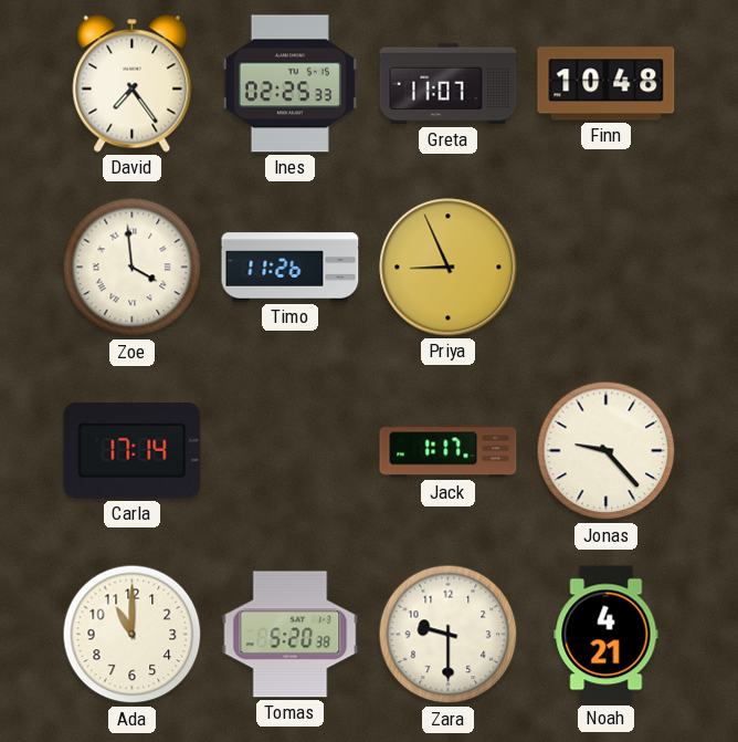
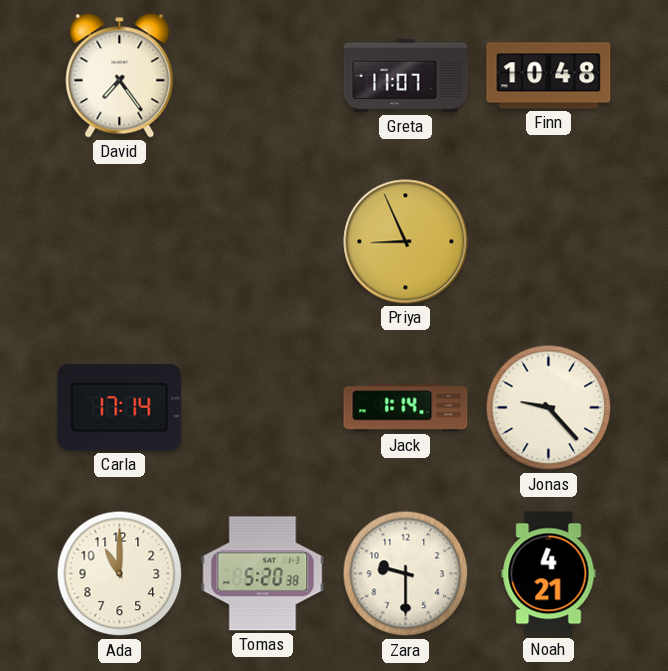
Ines: 02:25 -> none (289, 84)
Zoe: 3:59 -> none (133, 268)
Timo: 11:26 -> none (291, 268)
Jack: 1:17 -> 1:14 (406, 408)
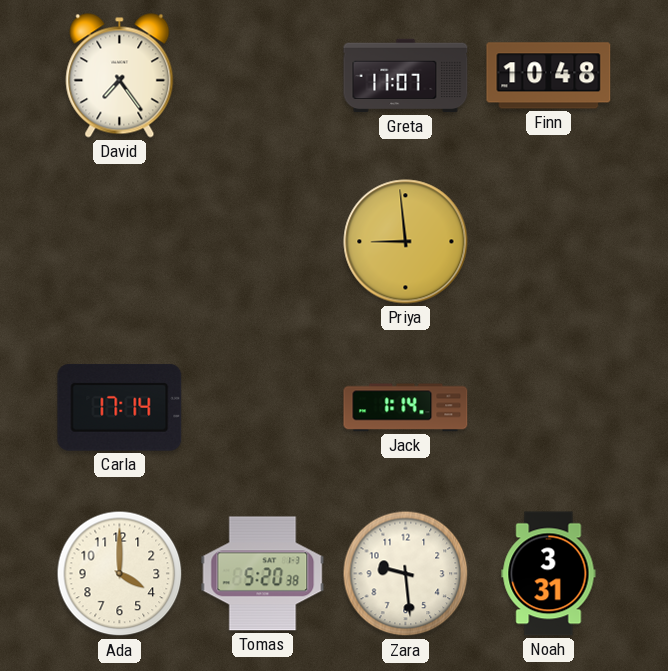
Priya: 8:56 -> 8:59 (406, 242)
Jonas: 9:23 -> none (549, 408)
Ada: 11:00 -> 4:00 (120, 574)
Zara: 9:30 -> 9:29 (406, 574)
Noah: 4:21 -> 3:31 (549, 574)
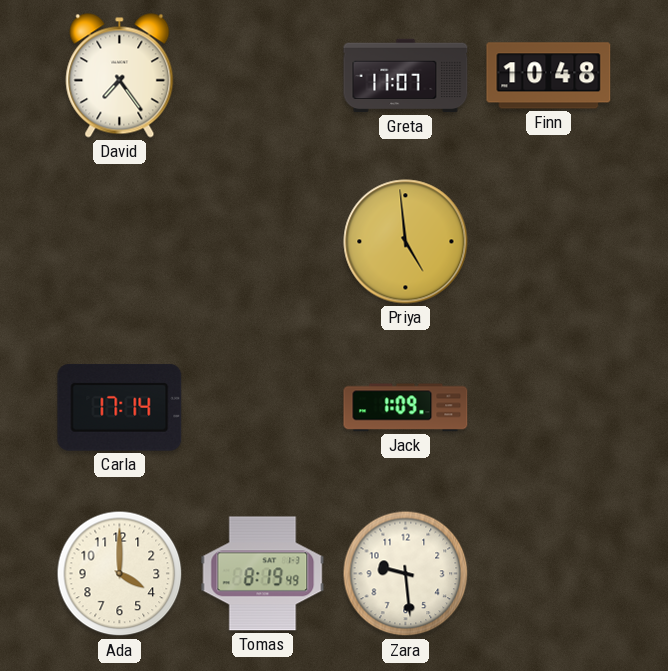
Priya: 8:59 -> 4:59 (406, 242)
Jack: 1:14 -> 1:09 (406, 408)
Tomas: 5:20 -> 8:19 (263, 574)
Noah: 3:31 -> none (549, 574)
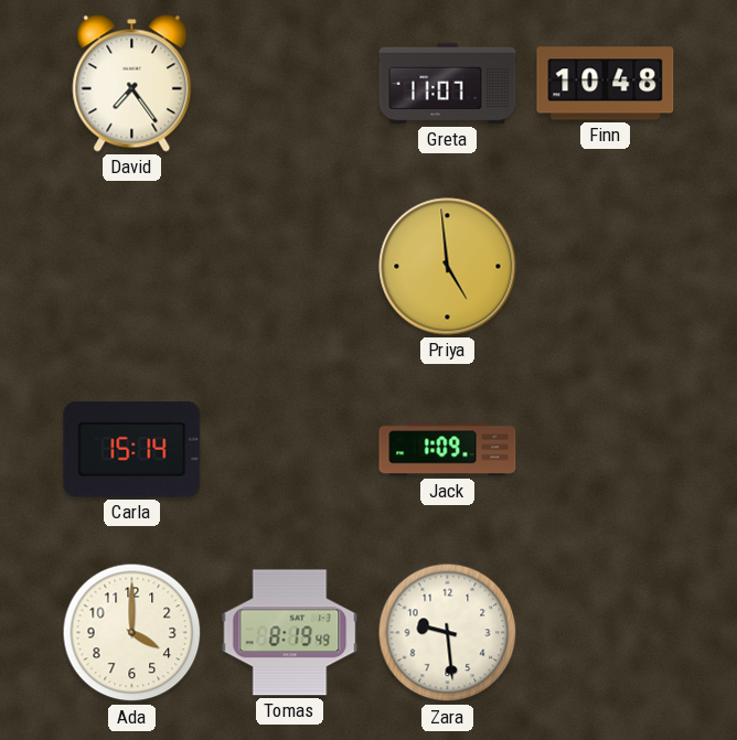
Carla: 17:14 -> 15:14 (132, 449)
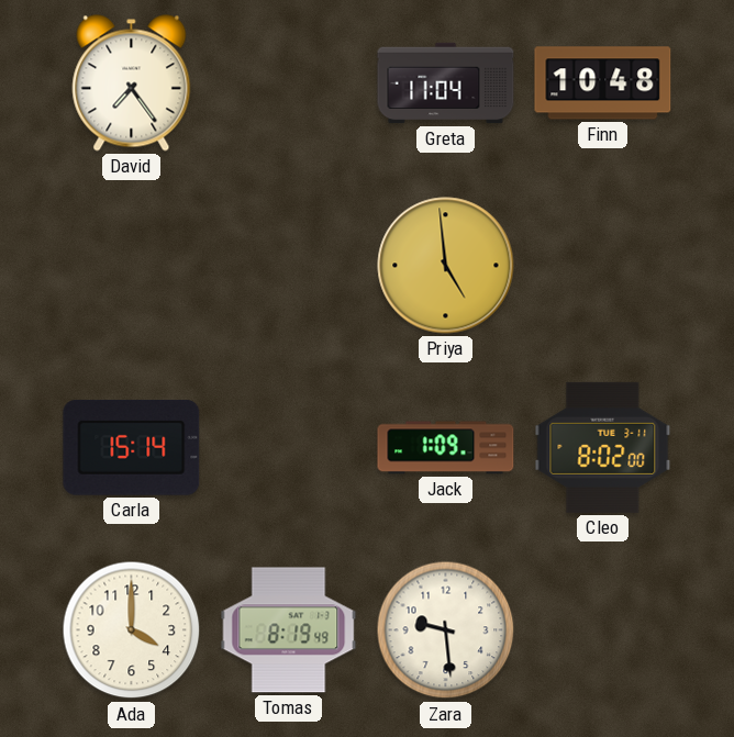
Greta: 11:07 -> 11:04 (446, 83)
Cleo: none -> 8:02 (603, 447)
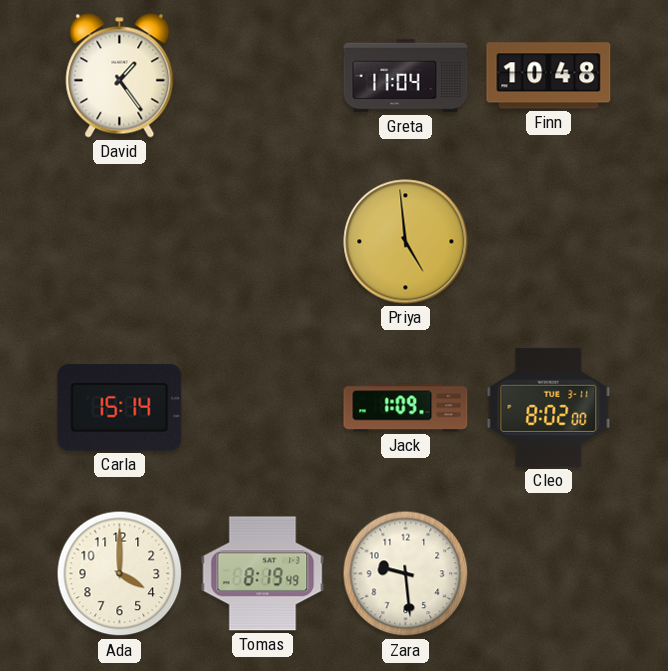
David: 7:24 -> 1:24 (120, 76)
